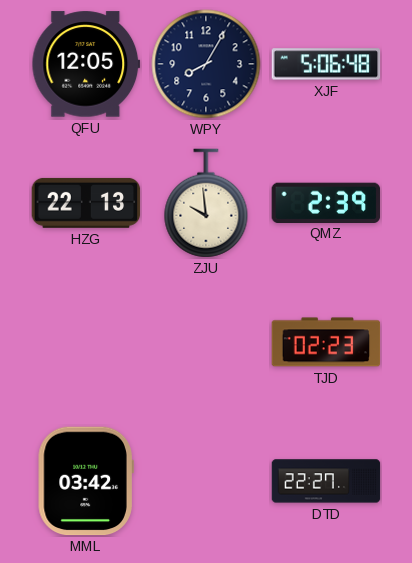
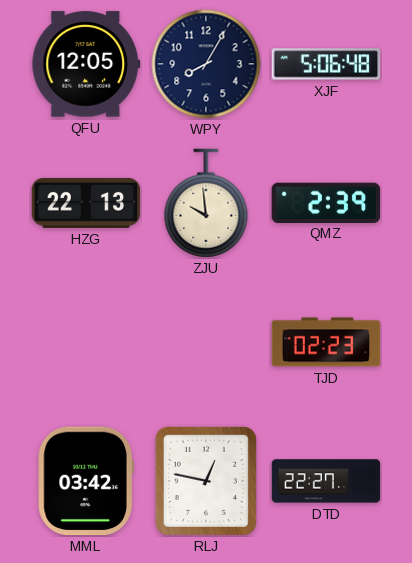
RLJ: none -> 12:47 (206, 481)
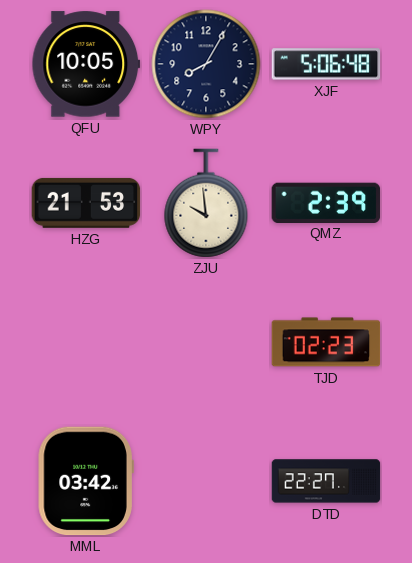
QFU: 12:05 -> 10:05 (86, 64)
HZG: 22:13 -> 21:53 (86, 203)
RLJ: 12:47 -> none (206, 481)
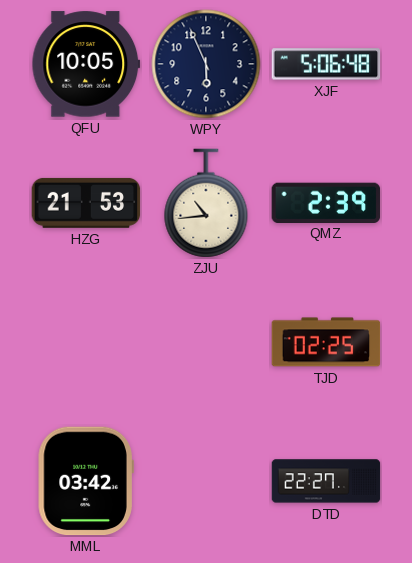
WPY: 8:05 -> 5:56 (206, 64)
ZJU: 9:59 -> 10:44 (206, 203)
TJD: 02:23 -> 02:25 (326, 342)
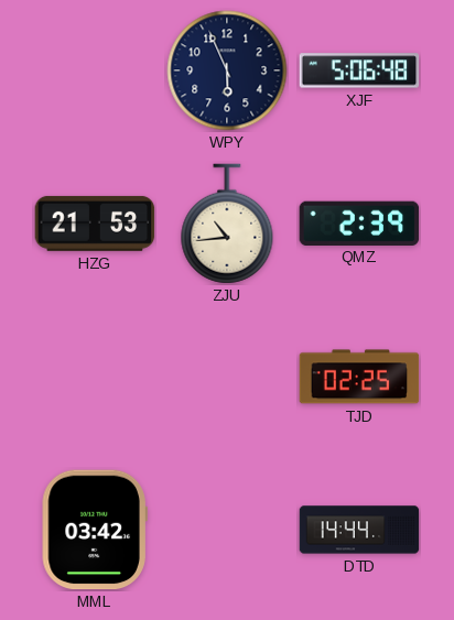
QFU: 10:05 -> none (86, 64)
DTD: 22:27 -> 14:44 (359, 530)
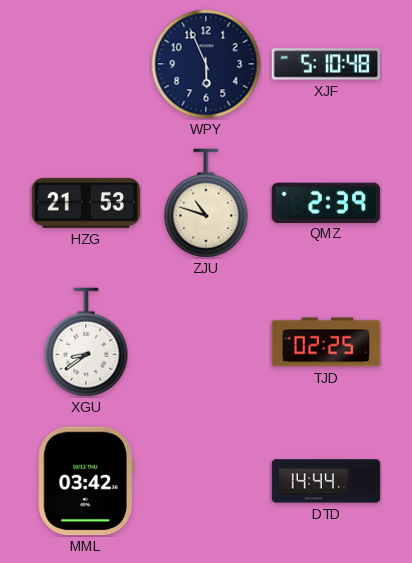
XJF: 5:06 -> 5:10 (326, 64)
ZJU: 10:44 -> 10:48 (206, 203)
XGU: none -> 8:39 (86, 342)
